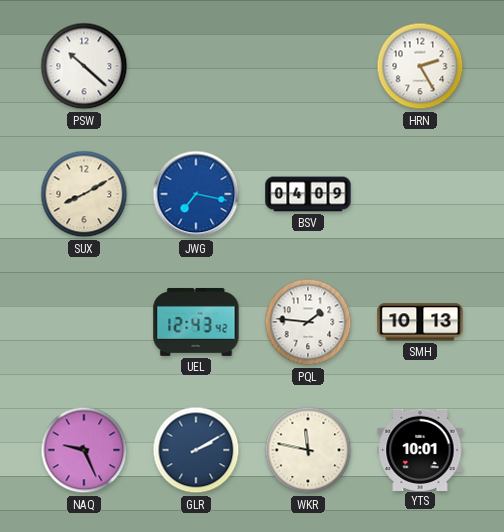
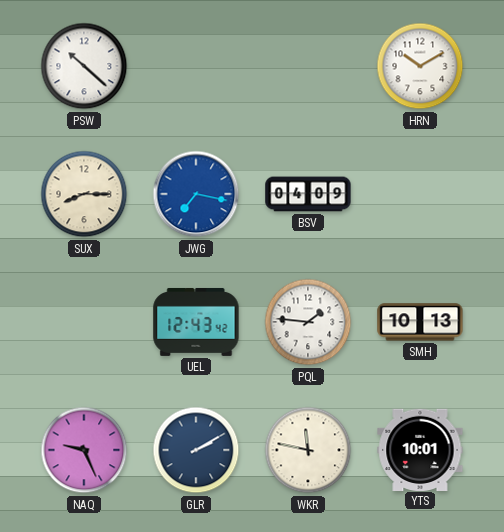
HRN: 2:25 -> 10:10 (420, 66)
SUX: 8:10 -> 8:15 (84, 194)
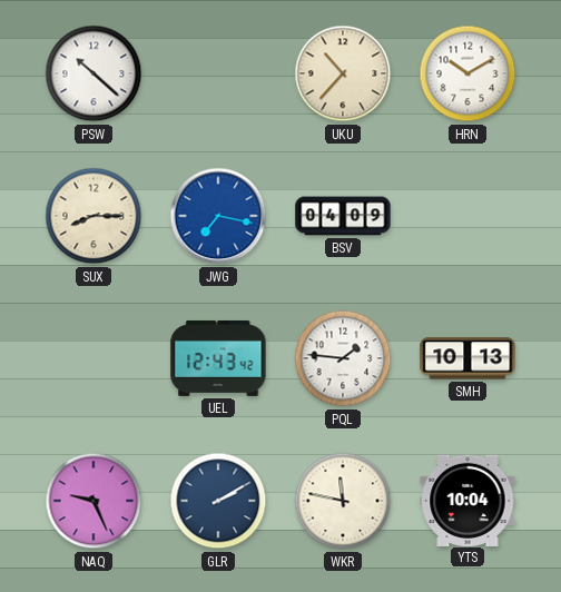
UKU: none -> 10:37 (343, 73)
YTS: 10:01 -> 10:04 (467, 500)
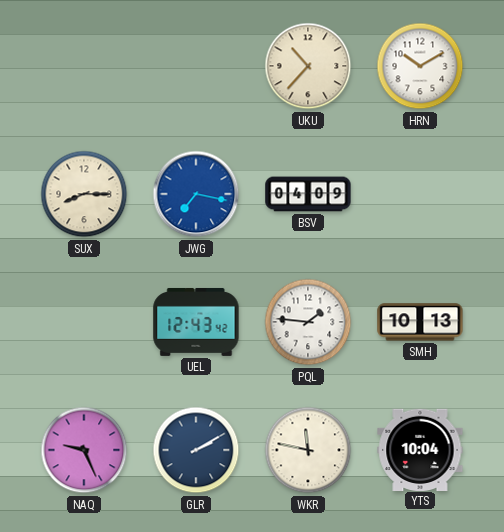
PSW: 10:22 -> none (93, 73)
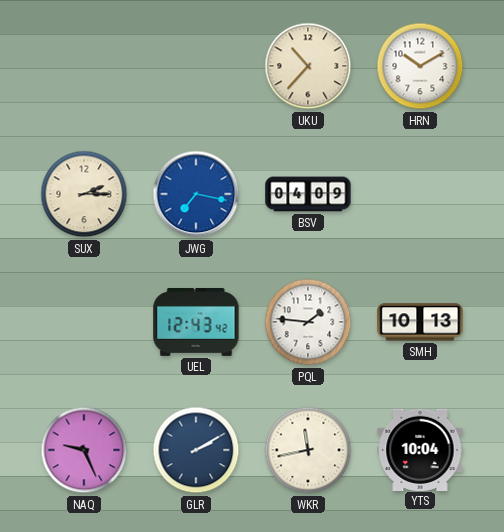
SUX: 8:15 -> 2:15 (84, 194)
WKR: 11:47 -> 11:43 (308, 450)
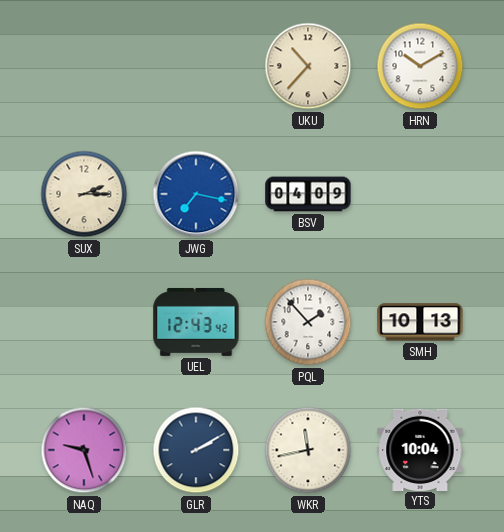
PQL: 1:46 -> 1:53 (308, 322)
NAQ: 9:26 -> 9:27 (84, 450)
